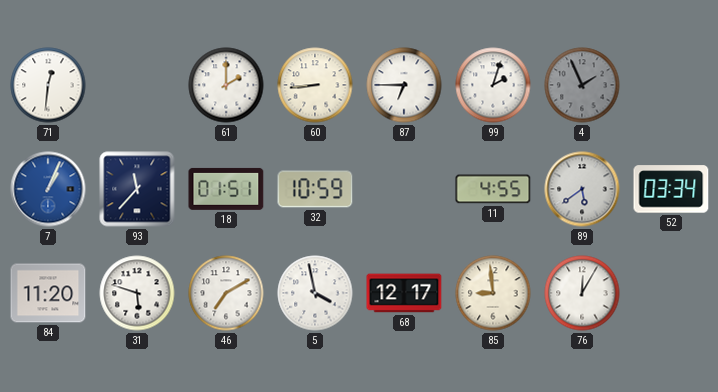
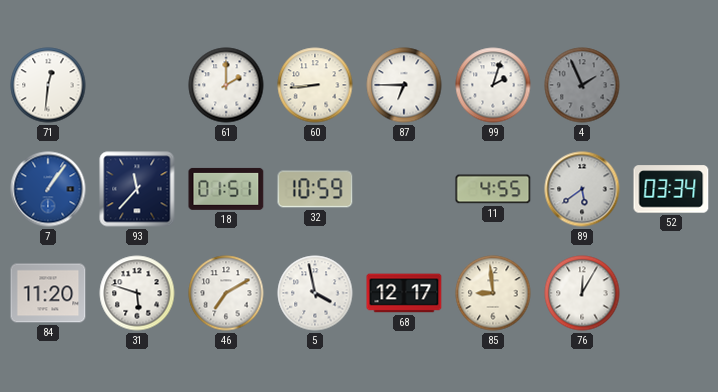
7: 1:04 -> 1:06 (48, 189)
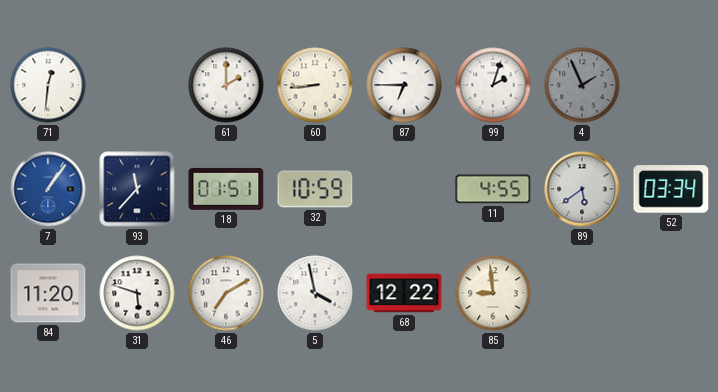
68: 12:17 -> 12:22 (404, 293)
76: 12:05 -> none (582, 293)
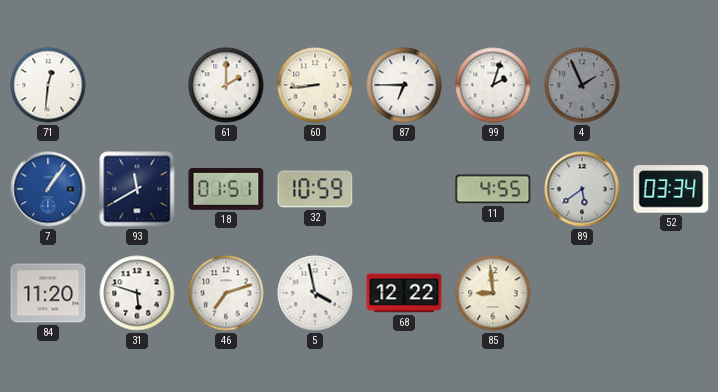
93: 11:37 -> 11:40 (137, 189)
46: 7:10 -> 7:12 (226, 293)
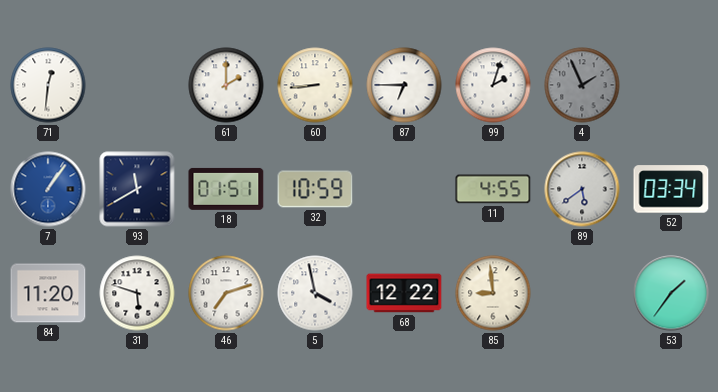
53: none -> 1:36 (671, 293)
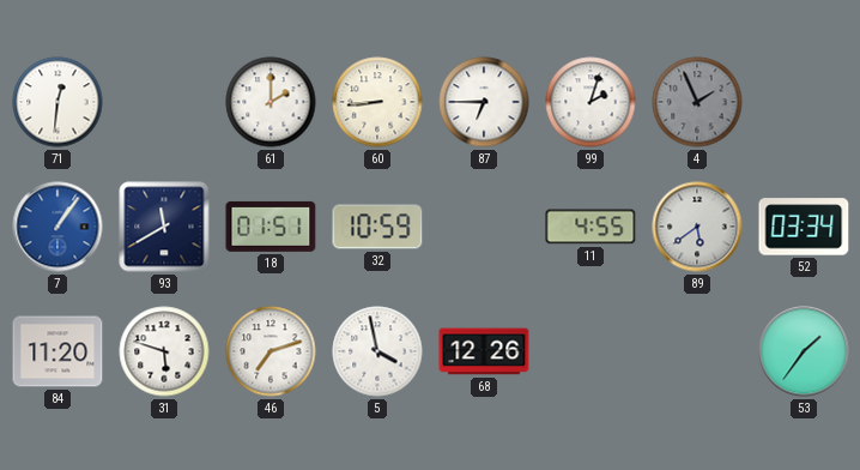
68: 12:22 -> 12:26 (484, 351)
85: 8:59 -> none (493, 293)
